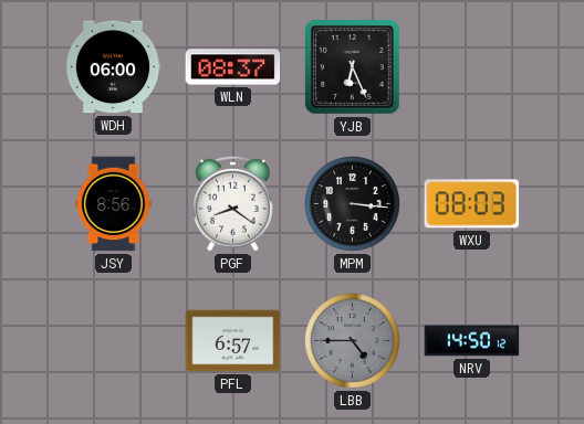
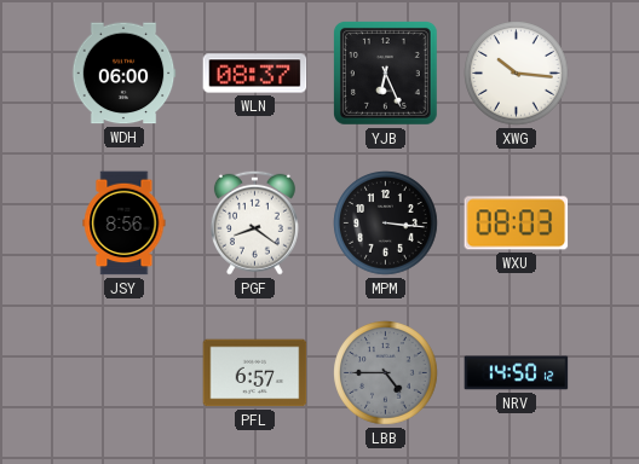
XWG: none -> 10:16 (517, 74)
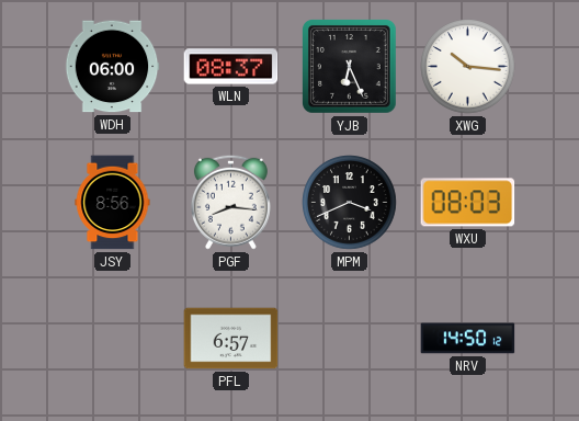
PGF: 8:21 -> 8:16 (230, 202)
MPM: 3:16 -> 3:41 (350, 203)
LBB: 4:45 -> none (386, 373)
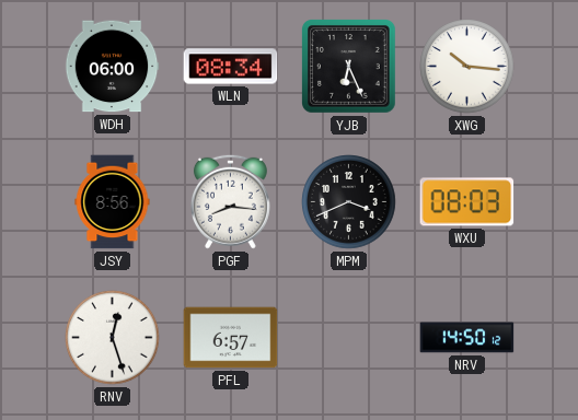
WLN: 08:37 -> 08:34 (231, 67)
RNV: none -> 12:27 (113, 338)
